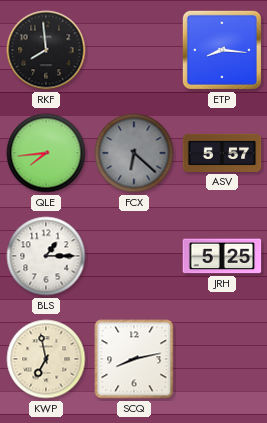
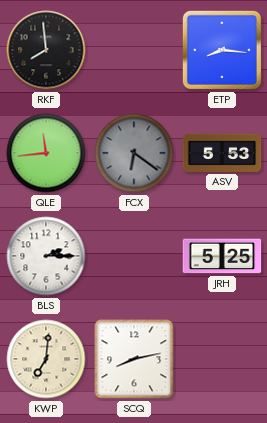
QLE: 7:44 -> 11:44 (46, 153)
FCX: 6:22 -> 6:21 (134, 153)
ASV: 5:57 -> 5:53 (222, 153)
BLS: 1:15 -> 2:15 (46, 256)
KWP: 6:58 -> 7:01 (46, 359)
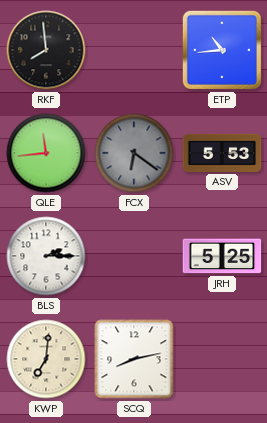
ETP: 8:16 -> 10:44 (222, 50)
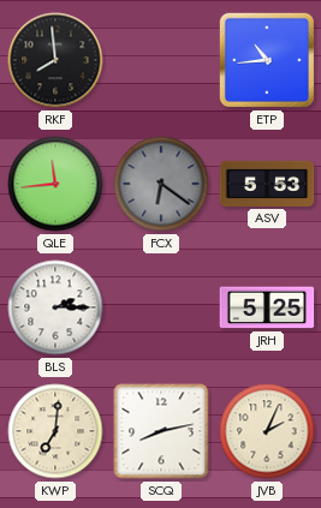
JVB: none -> 2:04 (267, 431)
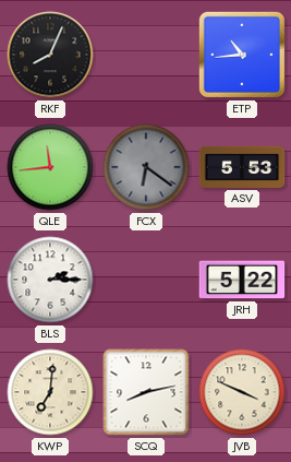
RKF: 7:59 -> 8:04 (50, 55)
JRH: 5:25 -> 5:22 (242, 280)
JVB: 2:04 -> 3:49 (242, 392)
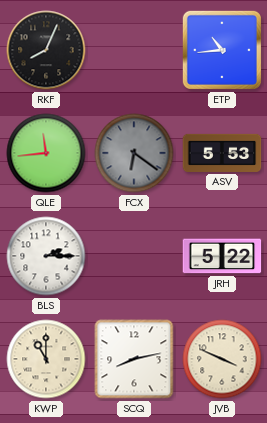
KWP: 7:01 -> 11:00 (46, 359)
